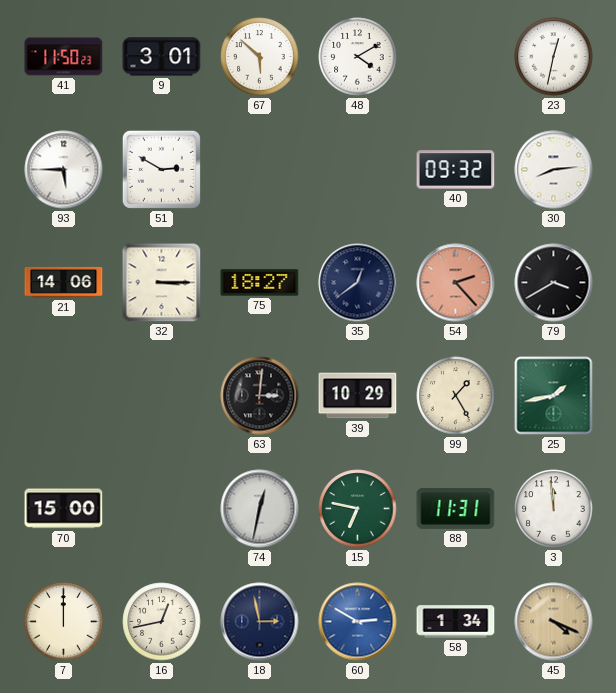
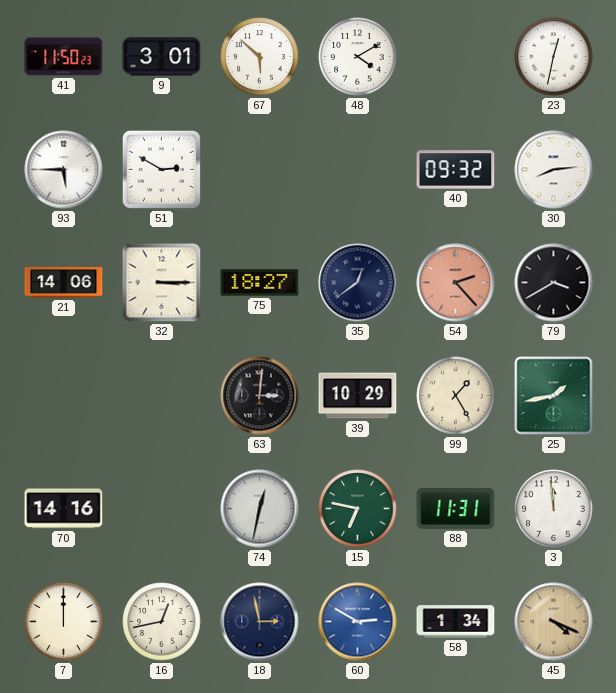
70: 15:00 -> 14:16 (64, 509)
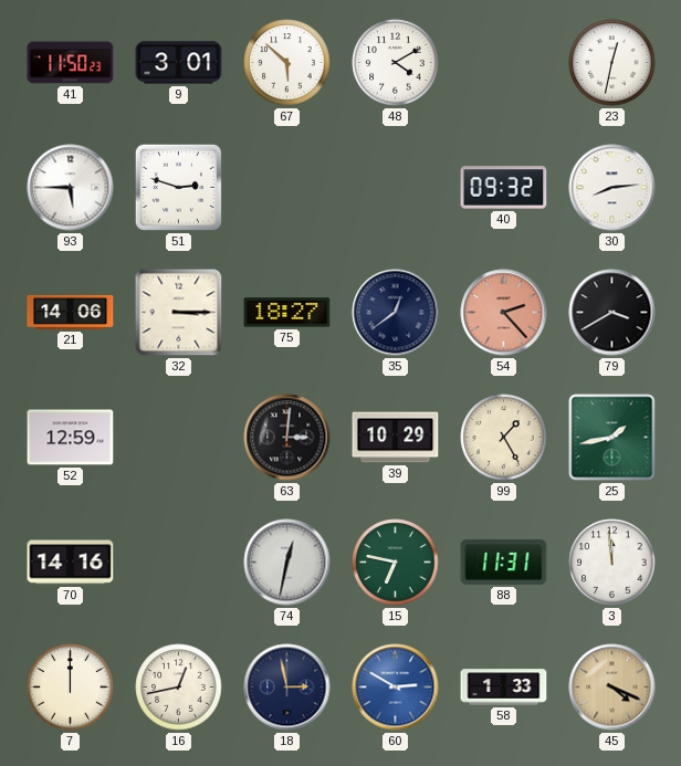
51: 2:50 -> 2:48 (178, 187)
52: none -> 12:59 (71, 438)
58: 1:34 -> 1:33 (504, 688)
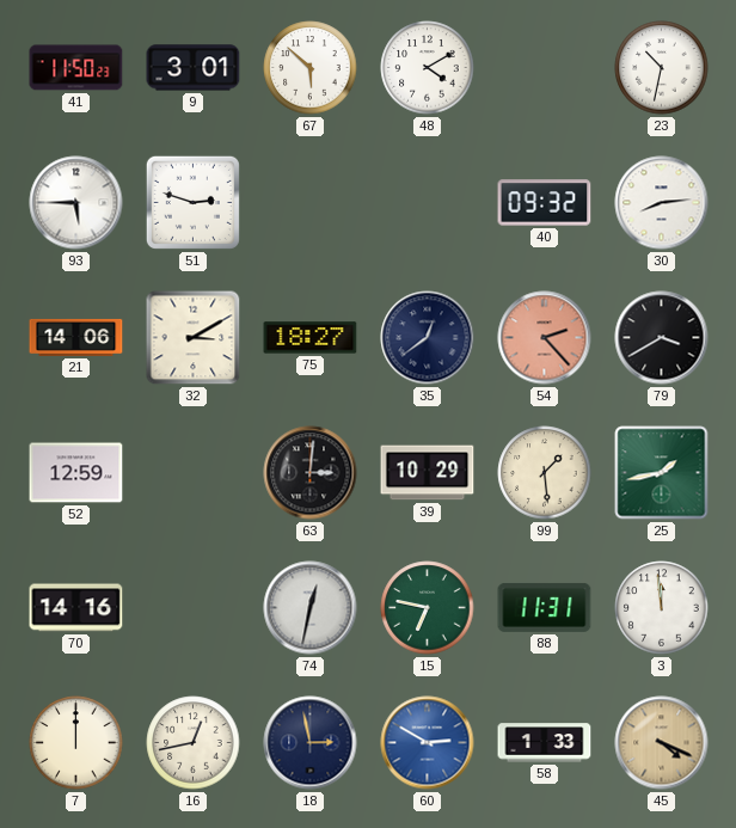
23: 12:32 -> 10:32 (662, 68)
32: 3:15 -> 3:10 (194, 338)
99: 1:25 -> 1:29 (545, 473)
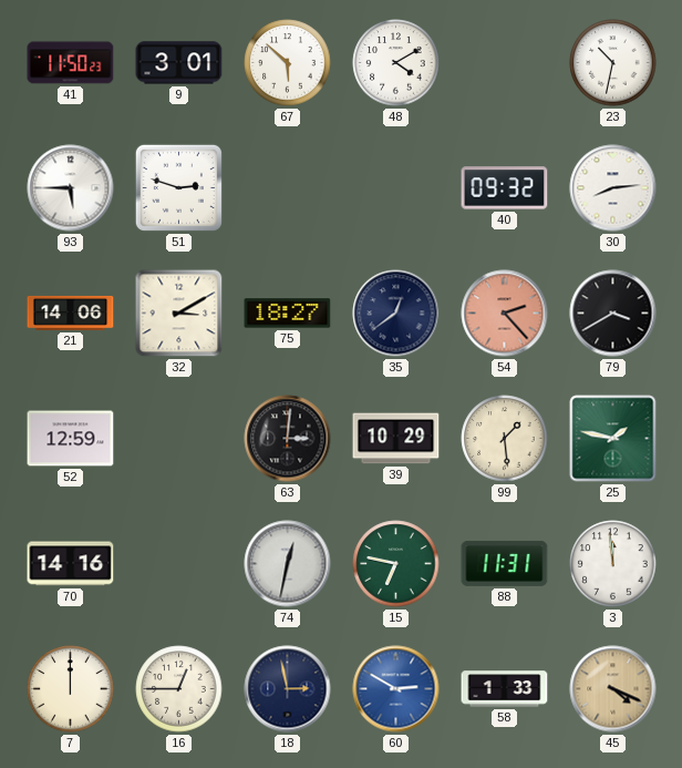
25: 1:43 -> 1:47 (613, 439)
16: 12:43 -> 12:45 (179, 689)
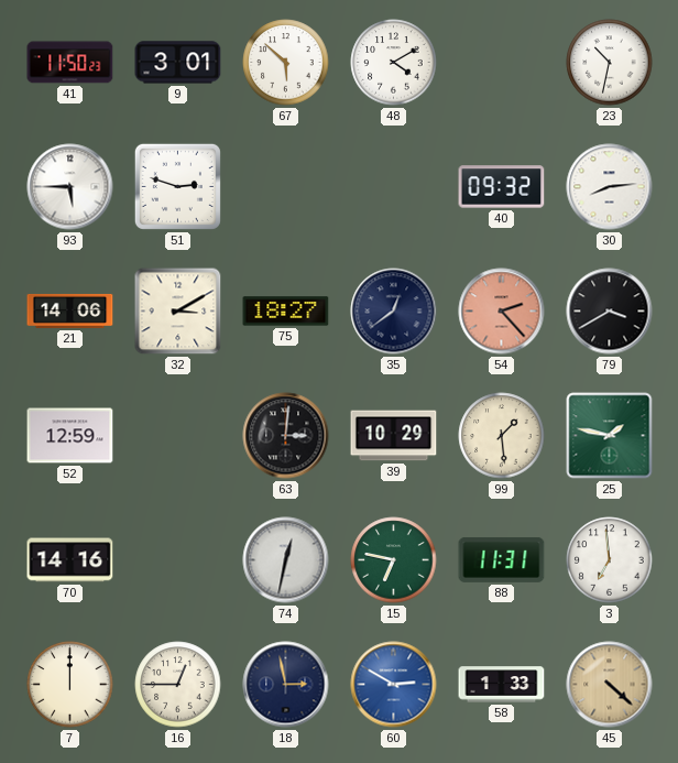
3: 11:59 -> 6:59 (610, 560)
45: 4:19 -> 4:22 (610, 685)
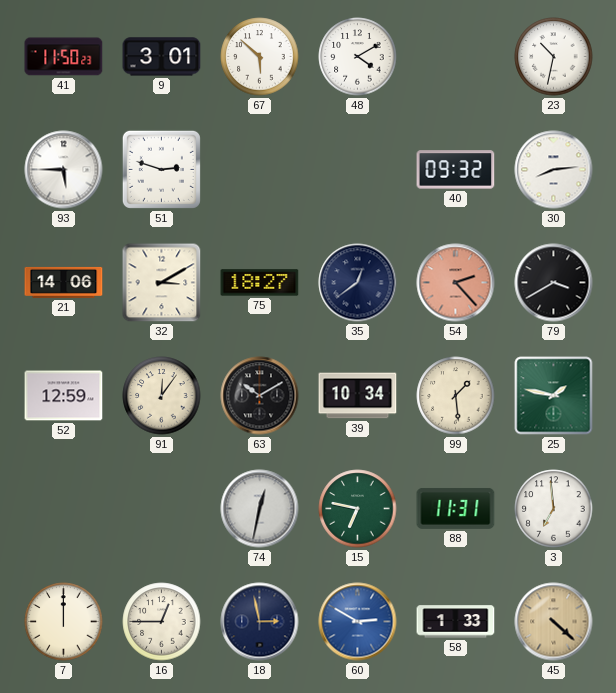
91: none -> 12:06 (162, 396)
63: 3:01 -> 10:10 (260, 396)
39: 10:29 -> 10:34 (358, 396)
70: 14:16 -> none (70, 560)
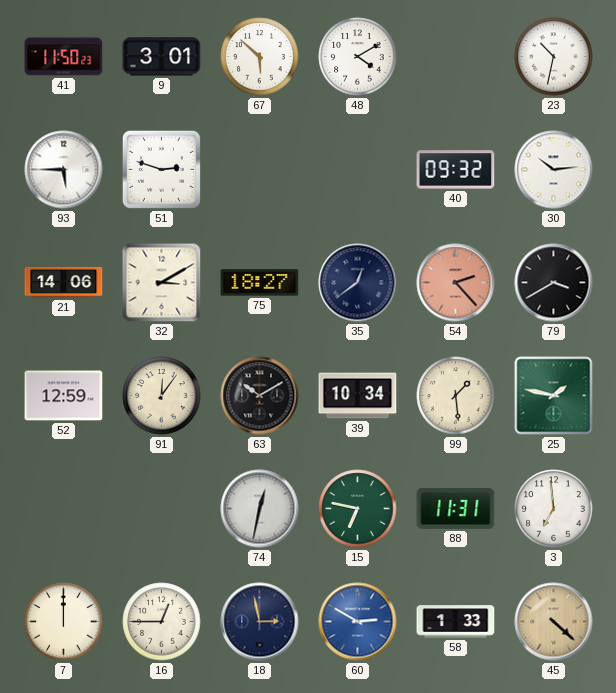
30: 8:14 -> 10:14 (554, 170)
